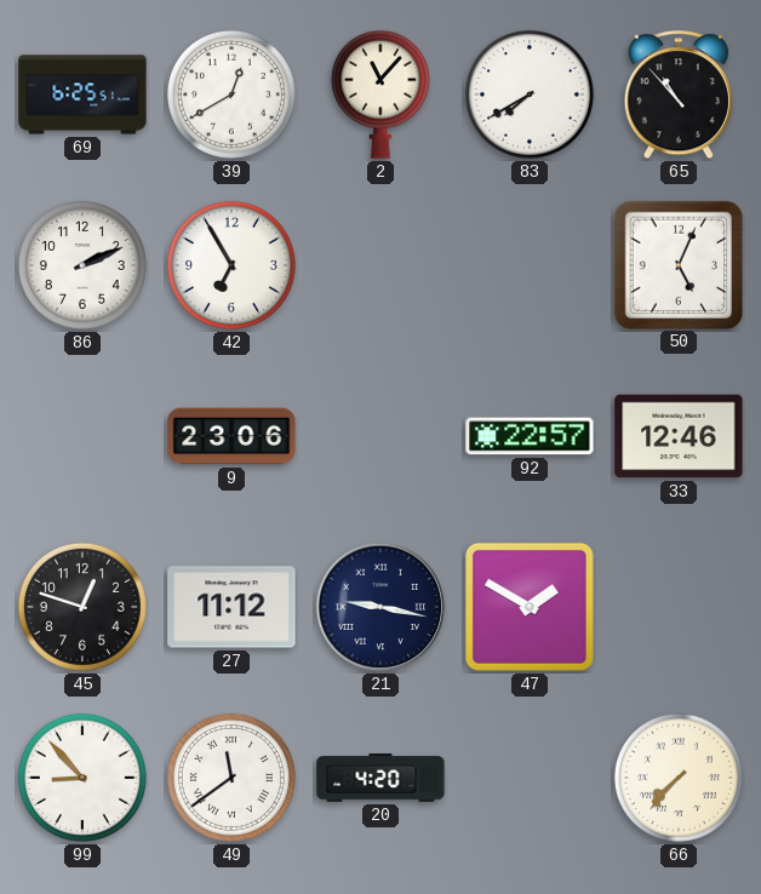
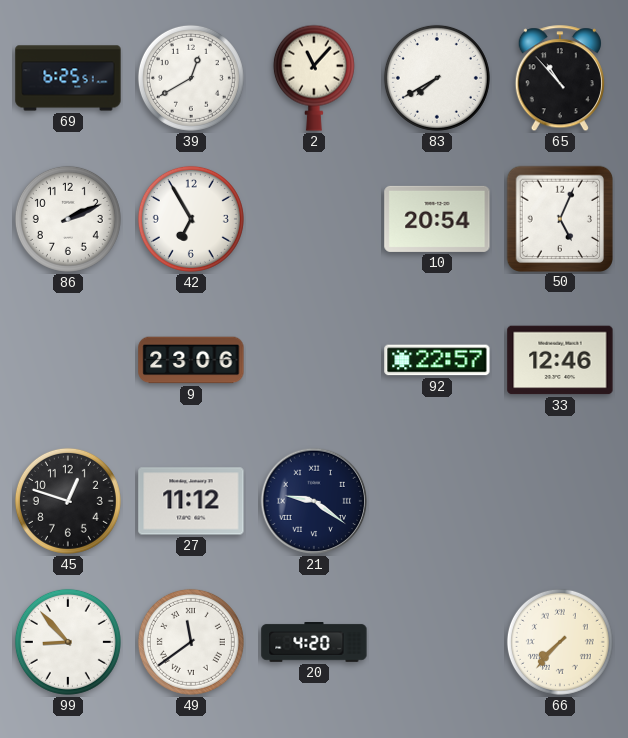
10: none -> 20:54 (437, 219)
21: 9:17 -> 9:21 (314, 501)
47: 1:50 -> none (530, 607)
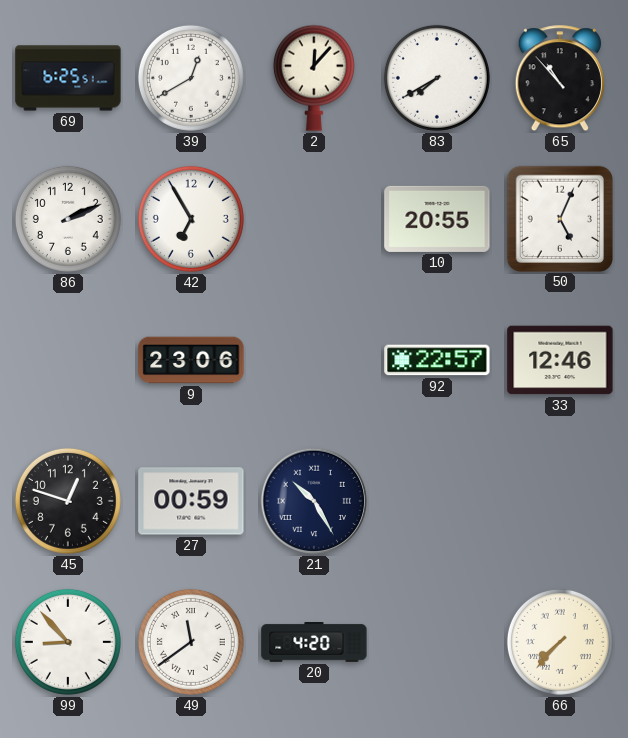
2: 11:07 -> 12:07 (314, 78)
10: 20:54 -> 20:55 (437, 219)
27: 11:12 -> 00:59 (191, 501)
21: 9:21 -> 10:25 (314, 501)
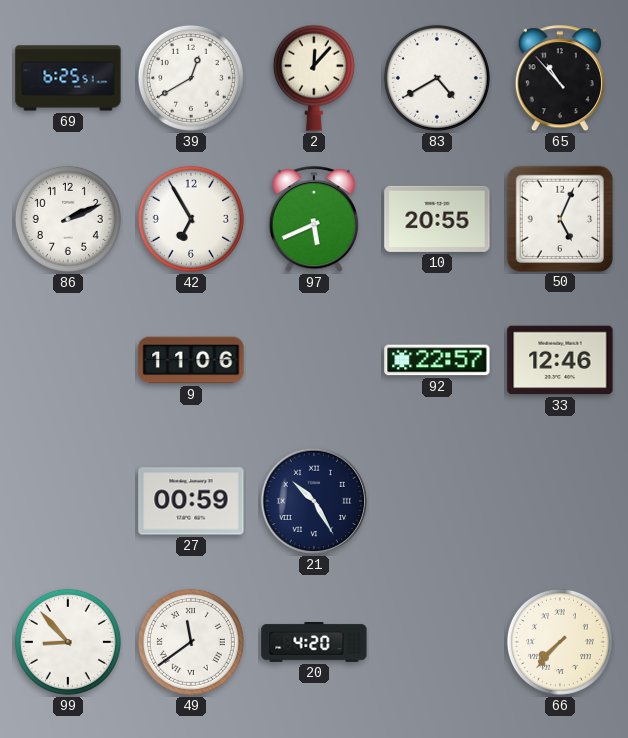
83: 7:40 -> 4:40 (437, 78)
97: none -> 5:41 (314, 220)
9: 23:06 -> 11:06 (191, 360)
45: 12:48 -> none (68, 501)
